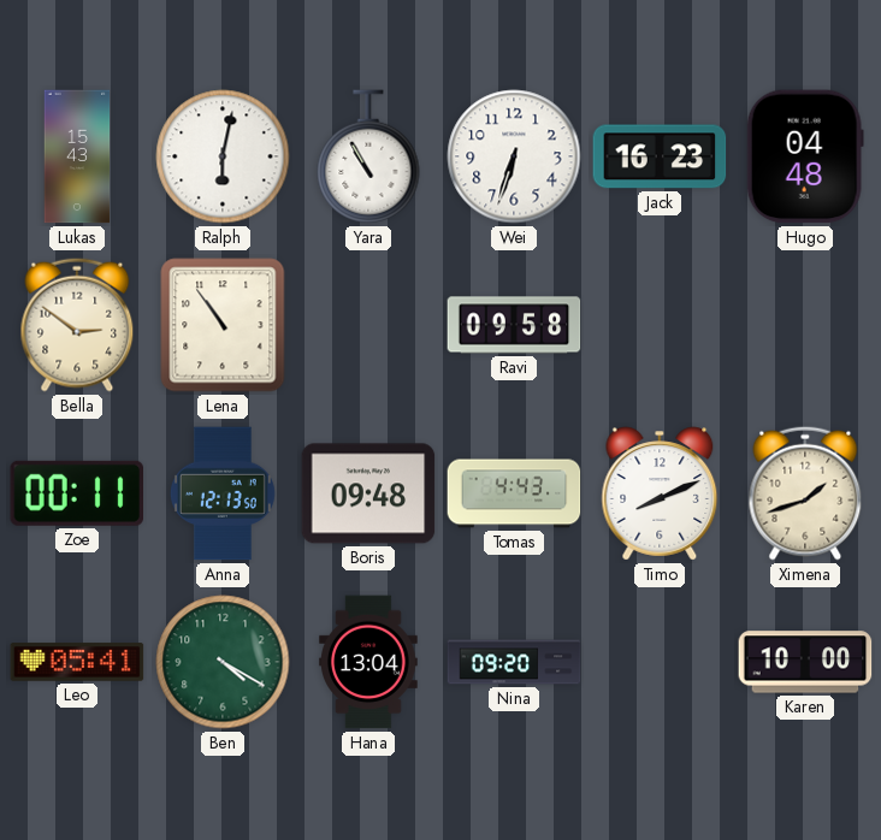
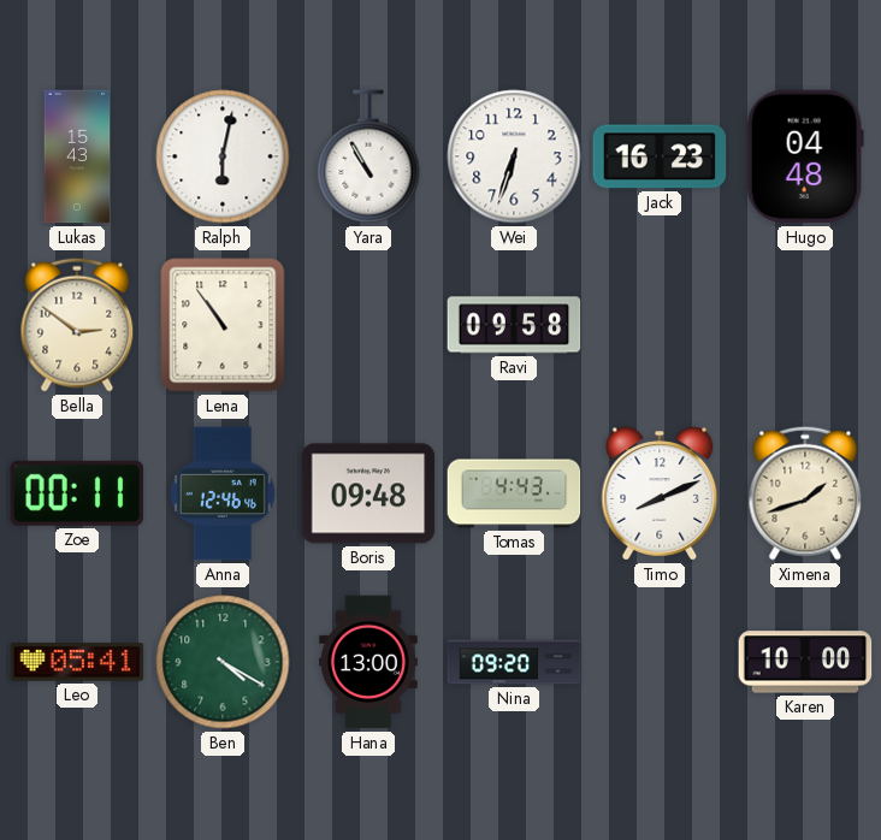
Anna: 12:13 -> 12:46 (223, 493)
Hana: 13:04 -> 13:00 (368, 662)
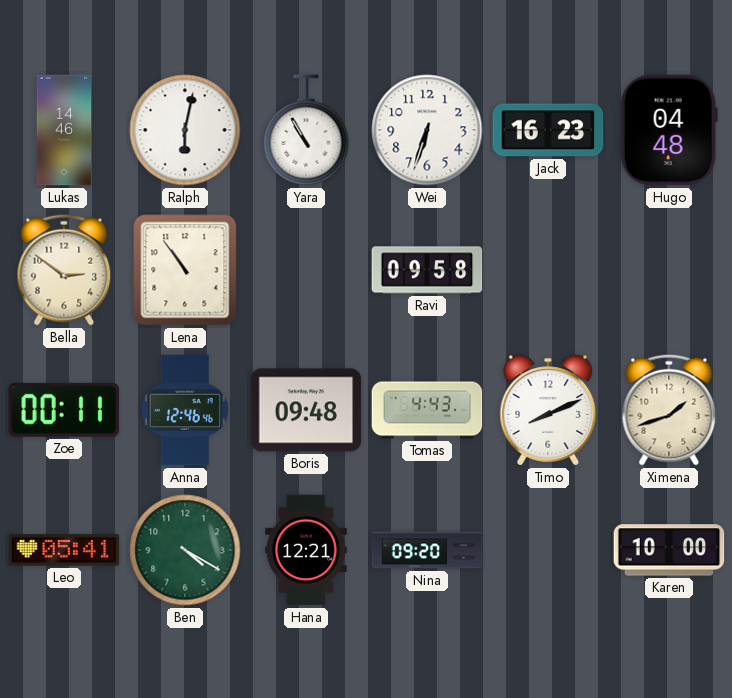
Lukas: 15:43 -> 14:46 (64, 130)
Hana: 13:00 -> 12:21 (306, 550)
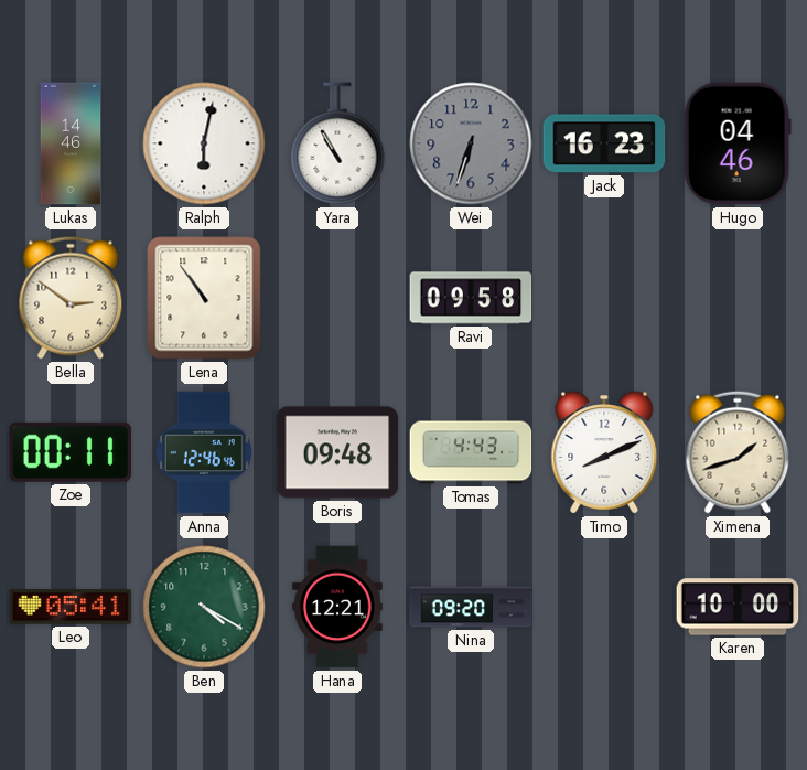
Wei dial: white -> grey (471, 143)
Hugo: 04:48 -> 04:46 (738, 143)
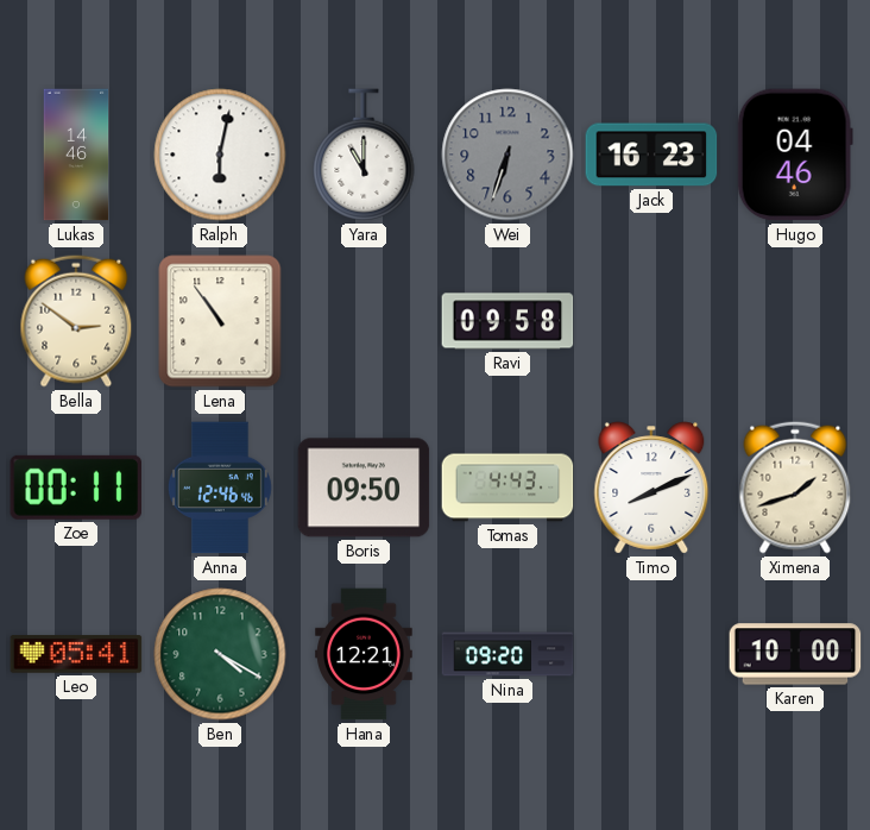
Yara: 10:55 -> 11:00 (364, 155)
Boris: 09:48 -> 09:50 (364, 488)
